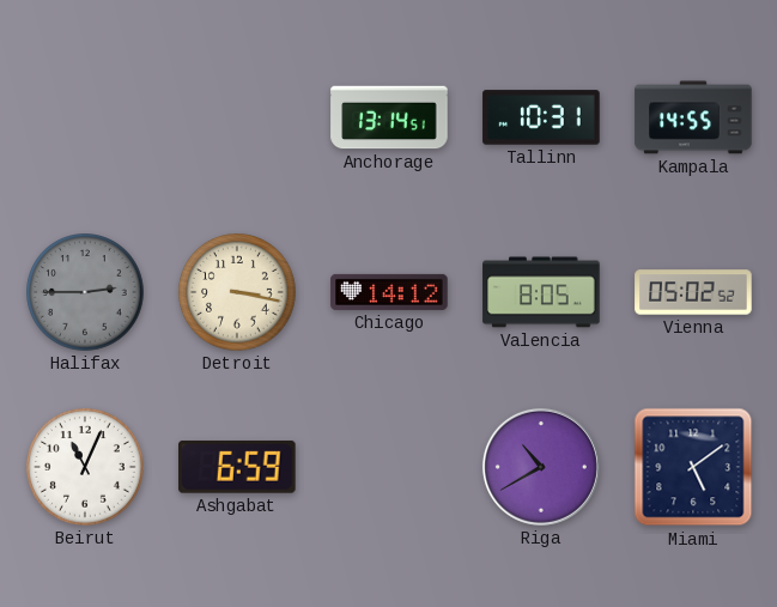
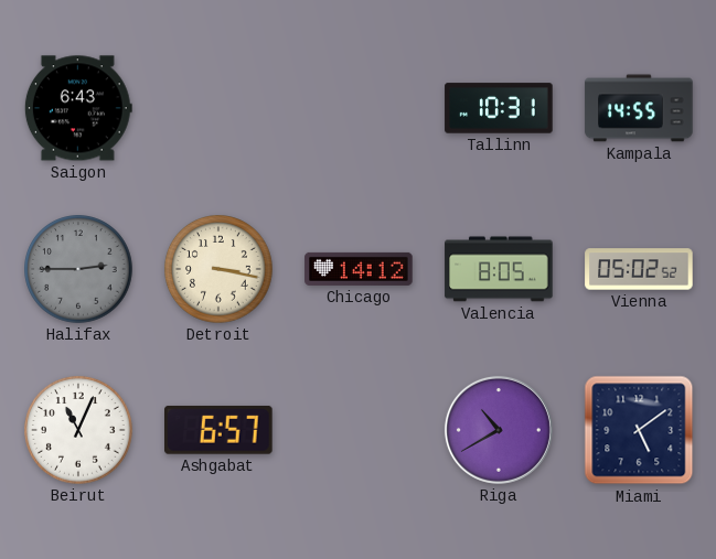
Saigon: none -> 6:43 (78, 108)
Anchorage: 13:14 -> none (389, 117)
Ashgabat: 6:59 -> 6:57 (220, 430)
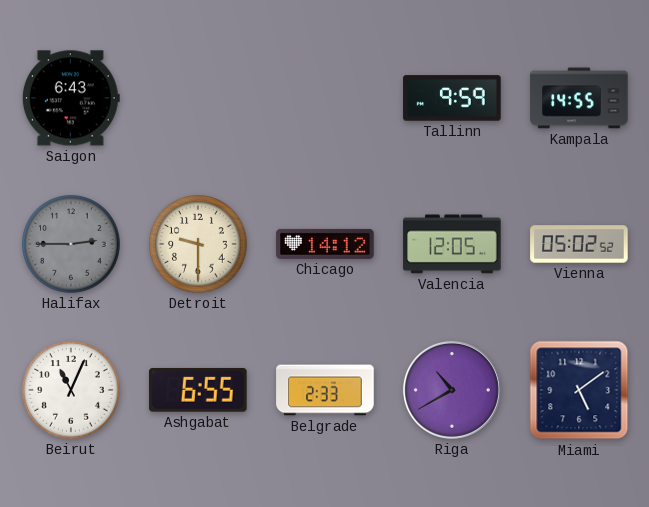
Tallinn: 10:31 -> 9:59 (452, 98)
Detroit: 3:17 -> 9:30 (198, 244)
Valencia: 8:05 -> 12:05 (452, 244)
Ashgabat: 6:57 -> 6:55 (199, 390)
Belgrade: none -> 2:33 (325, 390)
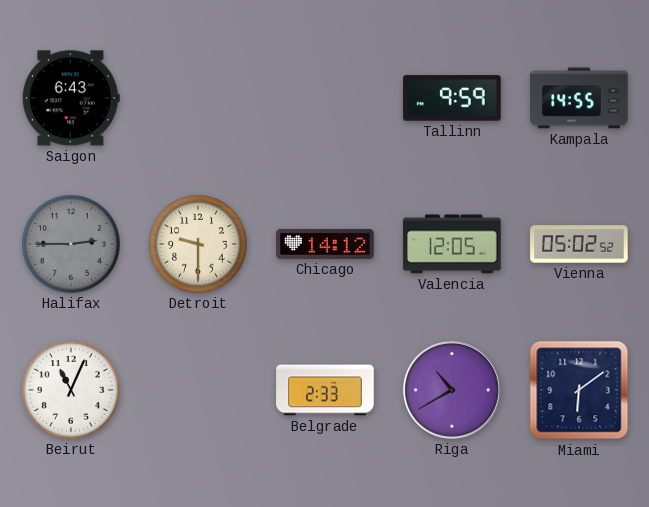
Ashgabat: 6:55 -> none (199, 390)
Miami: 5:09 -> 6:09 (579, 390)
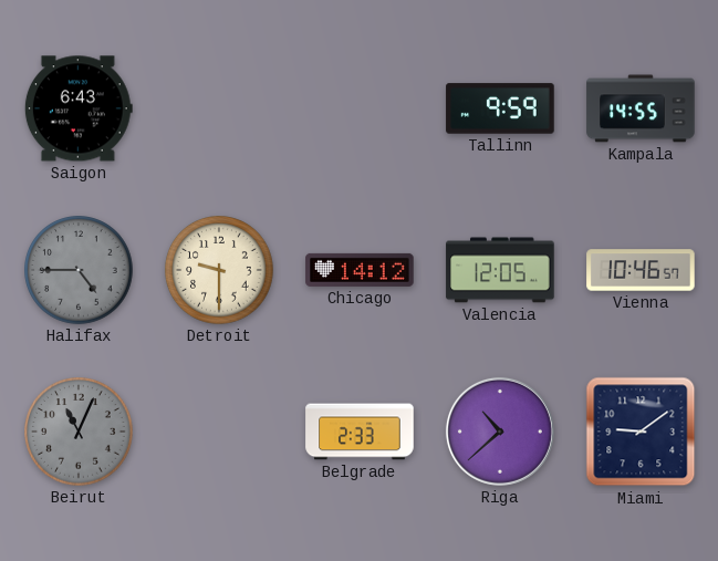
Halifax: 2:45 -> 4:45 (79, 270)
Vienna: 05:02 -> 10:46 (641, 270)
Beirut dial: white -> grey (79, 432)
Riga: 10:40 -> 10:38 (500, 432)
Miami: 6:09 -> 9:09 (641, 432)
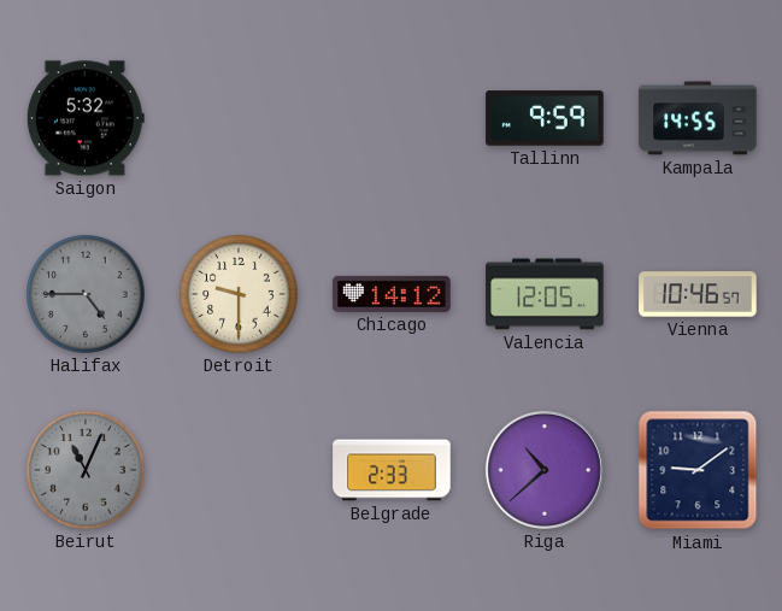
Saigon: 6:43 -> 5:32 (86, 118)
